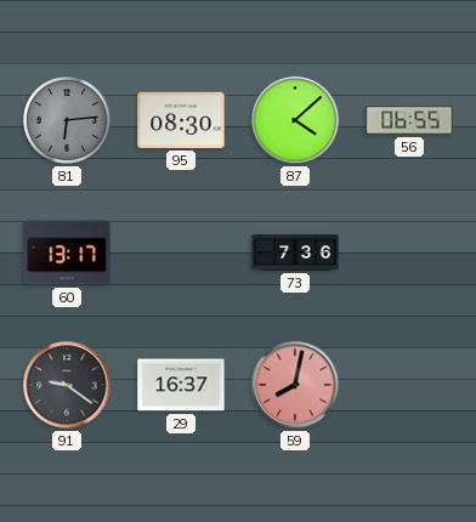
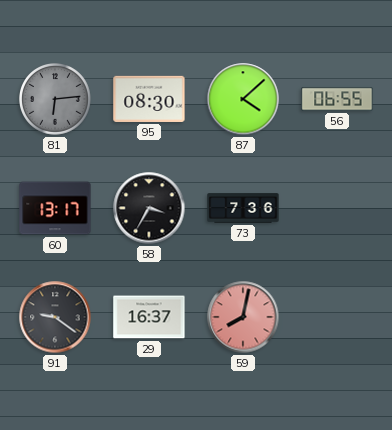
58: none -> 3:35 (149, 208)
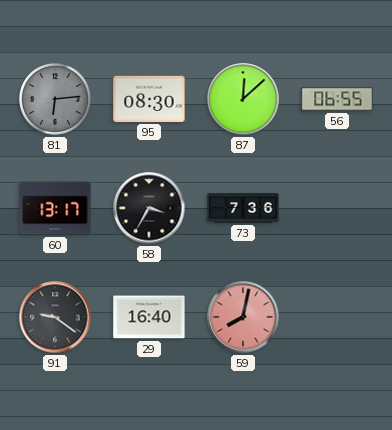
87: 4:08 -> 12:08 (243, 99)
29: 16:37 -> 16:40 (149, 317)
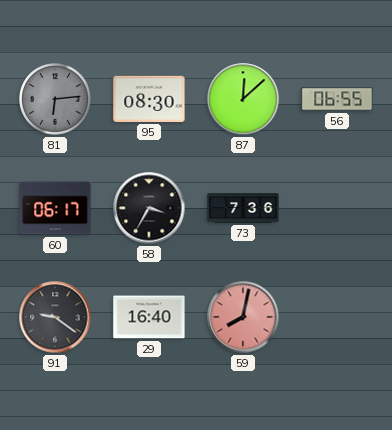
60: 13:17 -> 06:17 (55, 208)
